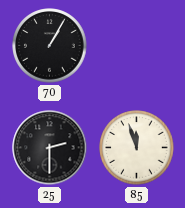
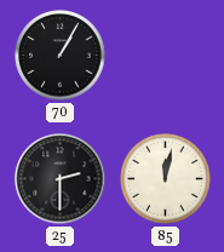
85: 11:57 -> 12:02 (166, 179)
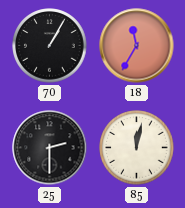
18: none -> 11:35 (137, 46)
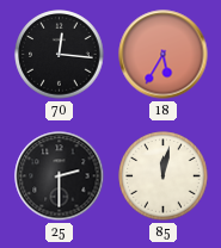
70: 1:05 -> 12:16 (60, 55)
18: 11:35 -> 5:35 (164, 55)
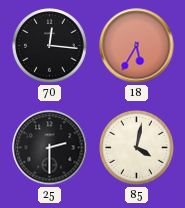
85: 12:02 -> 4:02 (137, 148)
